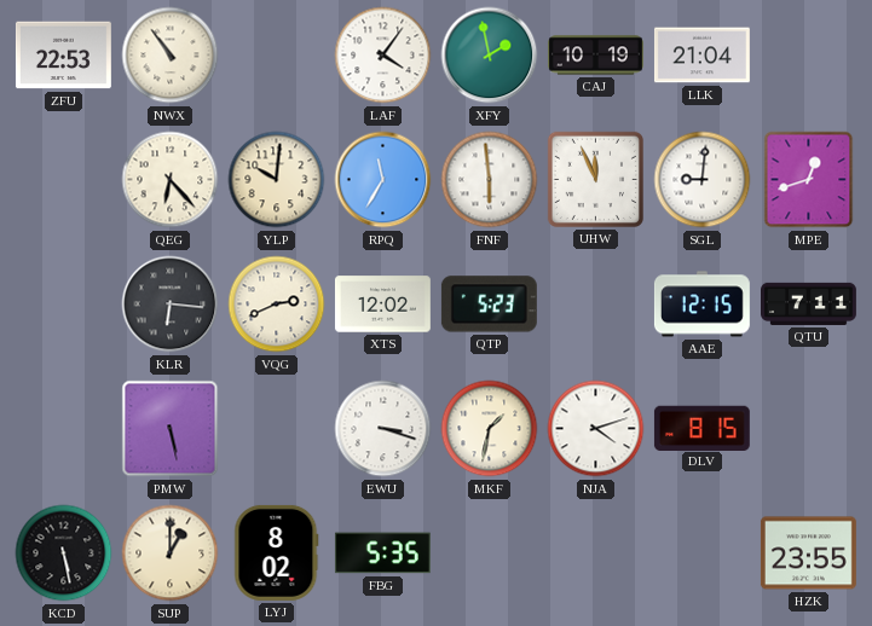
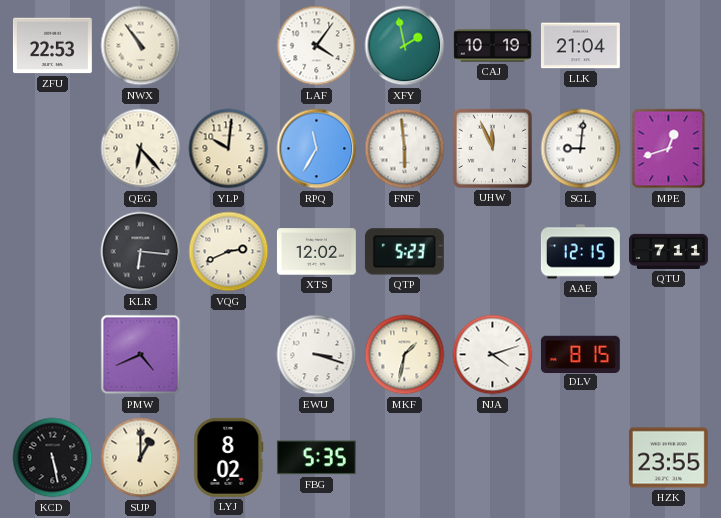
PMW: 5:28 -> 4:41 (141, 355)
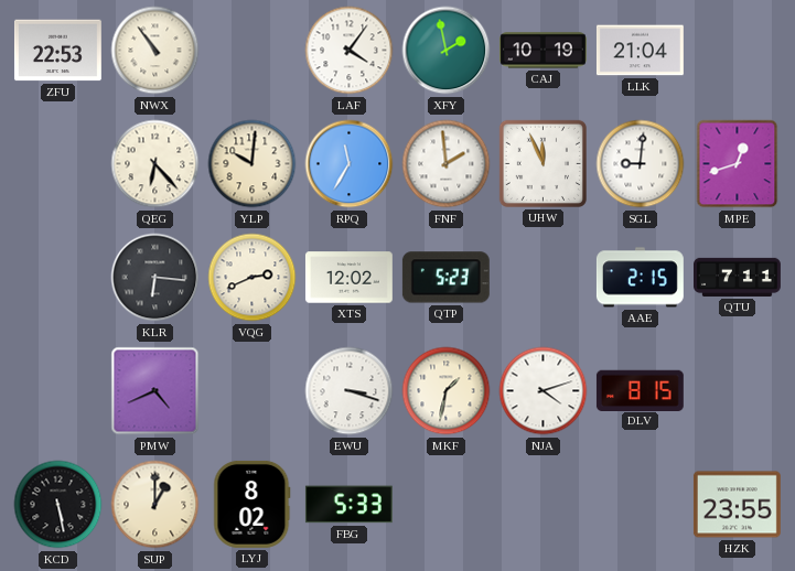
FNF: 5:59 -> 1:59 (447, 164)
AAE: 12:15 -> 2:15 (640, 278)
FBG: 5:35 -> 5:33 (348, 505)
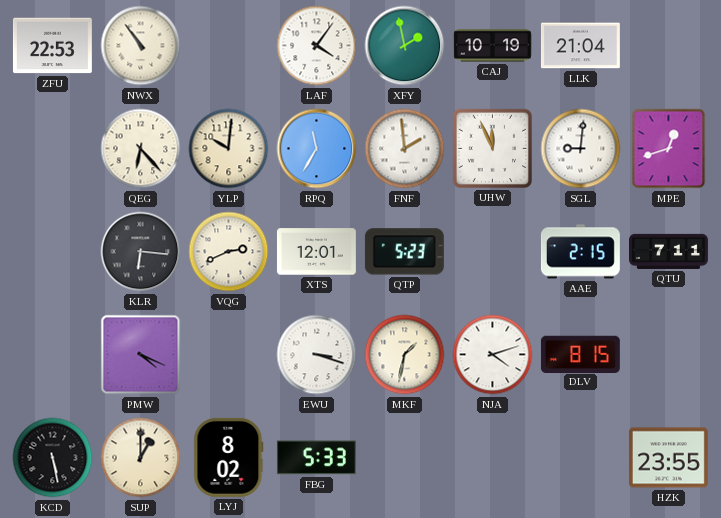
XTS: 12:02 -> 12:01 (316, 252)
PMW: 4:41 -> 4:19 (141, 355)
